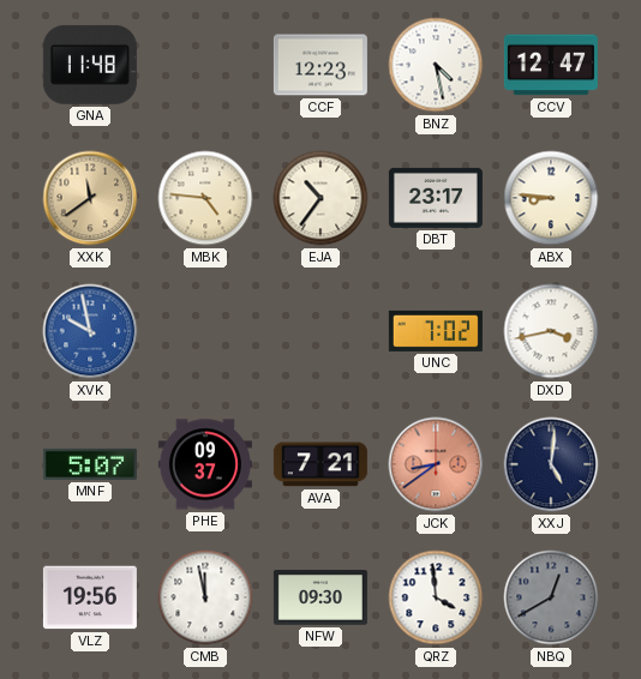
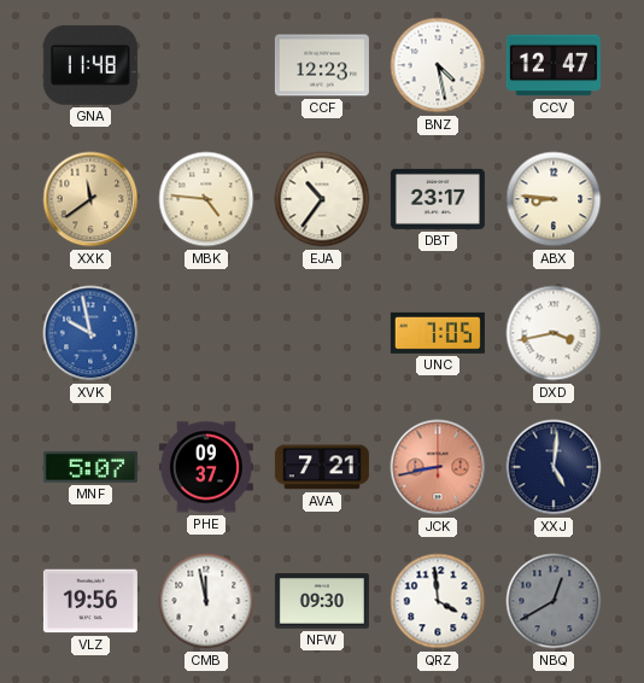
UNC: 7:02 -> 7:05 (438, 333)
JCK: 8:39 -> 8:43 (438, 467)
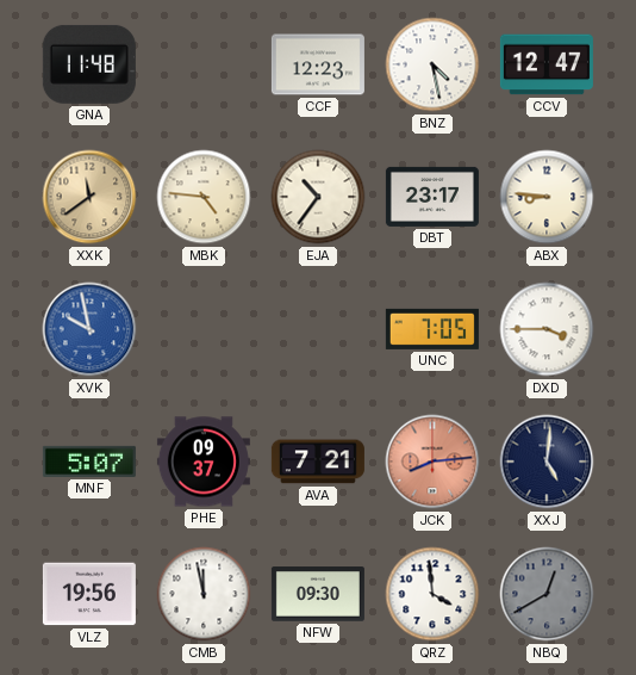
DXD: 3:43 -> 3:45 (547, 329)
JCK: 8:43 -> 8:14 (432, 462)
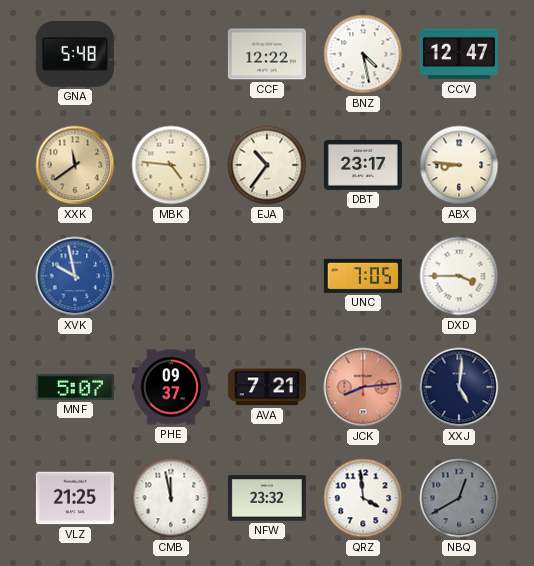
GNA: 11:48 -> 5:48 (75, 54)
CCF: 12:23 -> 12:22 (267, 54)
VLZ: 19:56 -> 21:25 (75, 498)
NFW: 09:30 -> 23:32 (267, 498)
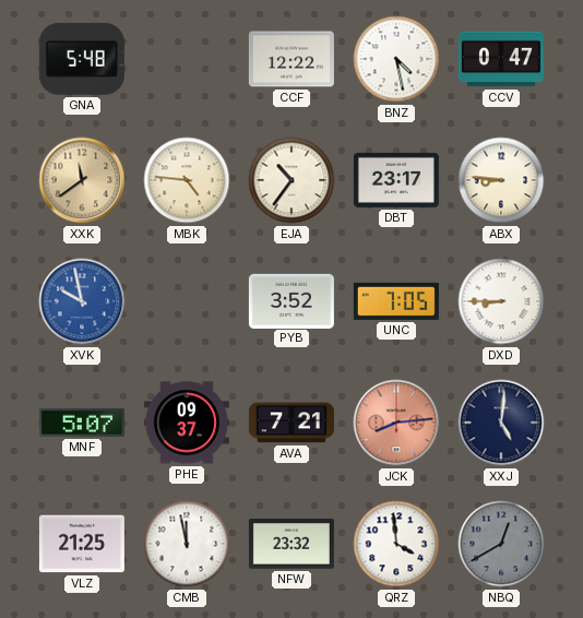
CCV: 12:47 -> 0:47 (501, 59)
PYB: none -> 3:52 (291, 300)
DXD: 3:45 -> 8:45 (501, 301)
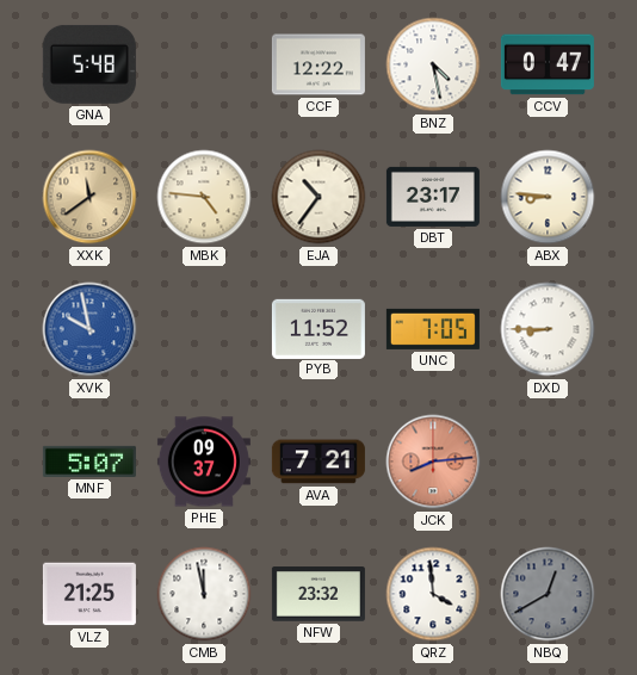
PYB: 3:52 -> 11:52 (318, 328)
XXJ: 5:01 -> none (501, 423)
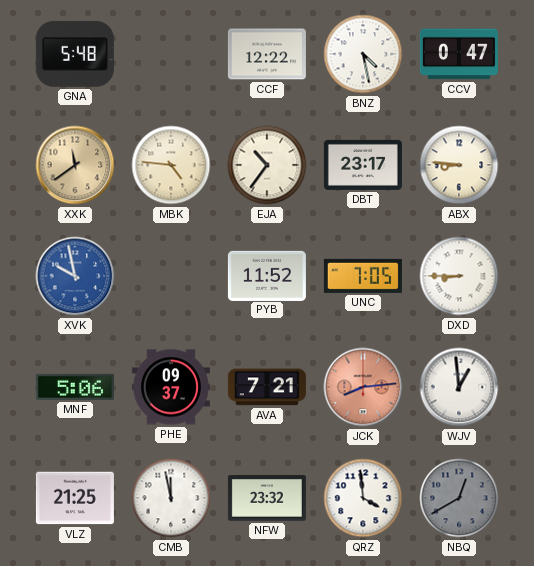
MNF: 5:07 -> 5:06 (75, 387)
WJV: none -> 12:59 (459, 387)
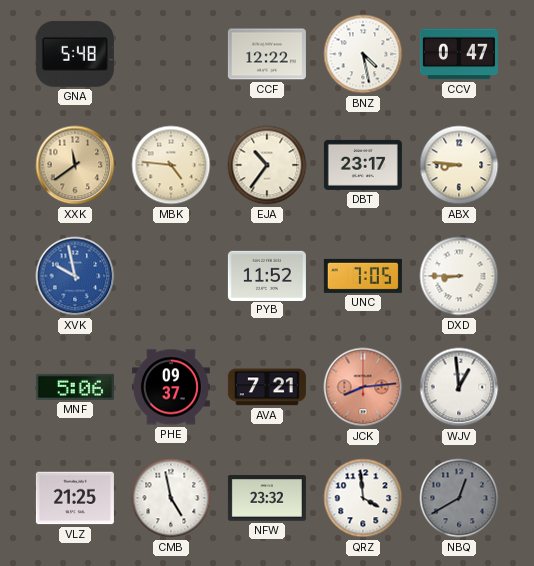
CMB: 11:58 -> 4:58 (171, 498)
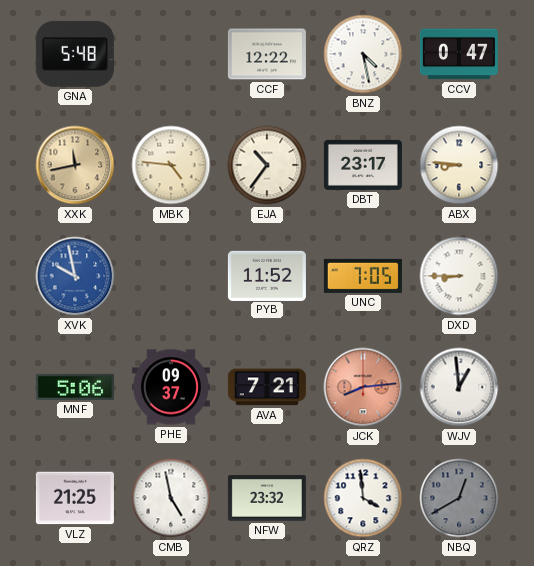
XXK: 11:39 -> 11:43 (75, 165)
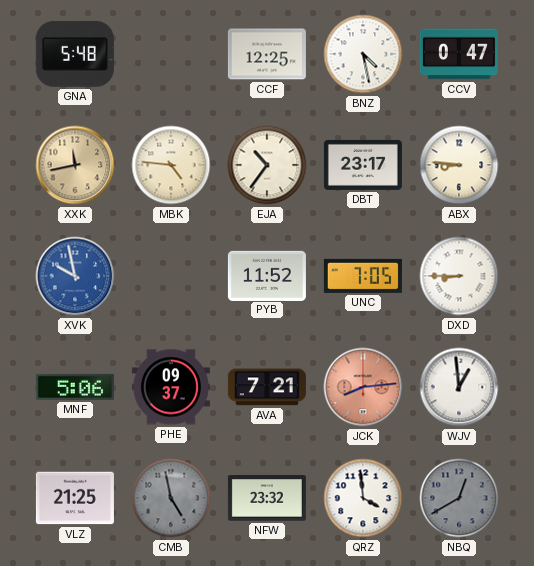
CCF: 12:22 -> 12:25 (267, 54)
CMB dial: white -> grey (171, 498)
